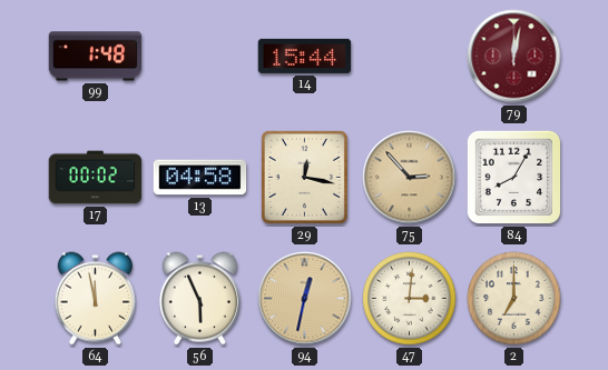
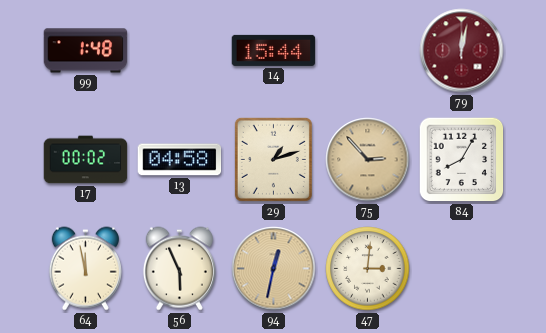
29: 12:17 -> 1:12 (273, 159)
2: 7:00 -> none (514, 299)
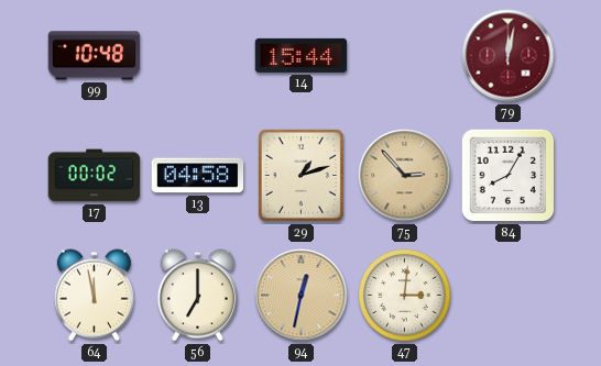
99: 1:48 -> 10:48 (95, 56)
56: 5:56 -> 7:00 (197, 296)
